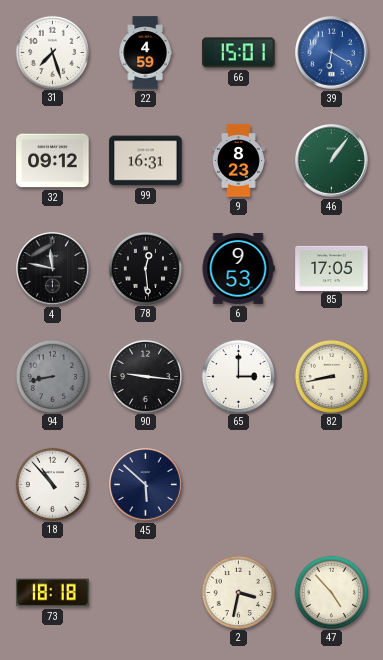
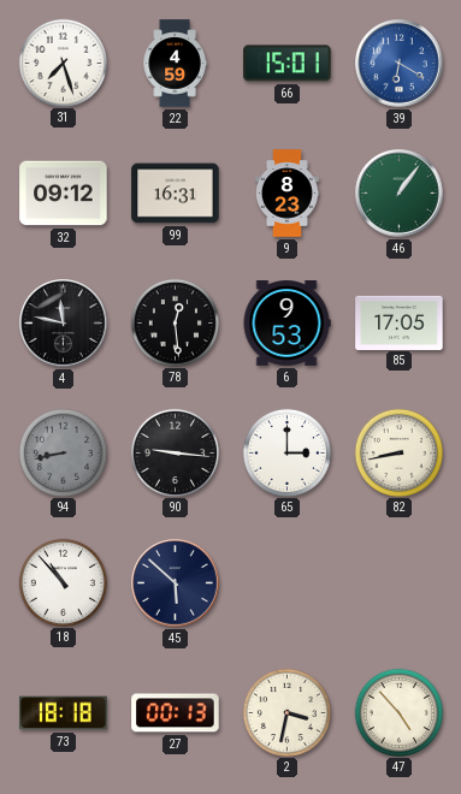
27: none -> 00:13 (176, 713)
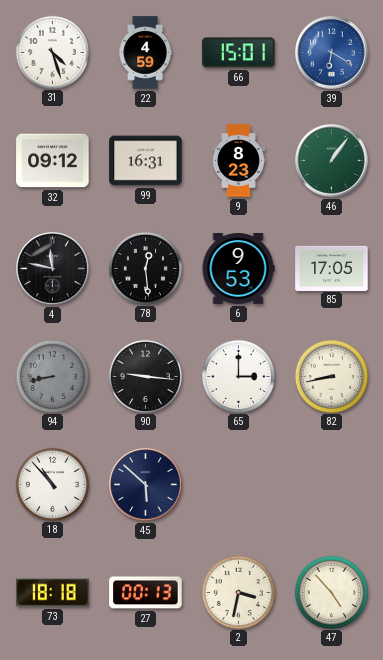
31: 7:27 -> 4:27 (52, 52)
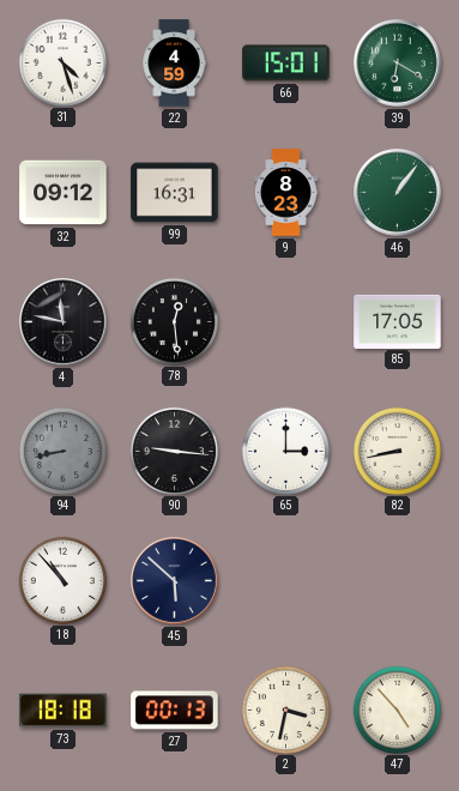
39 dial: blue -> green (398, 64)
6: 9:53 -> none (238, 269)
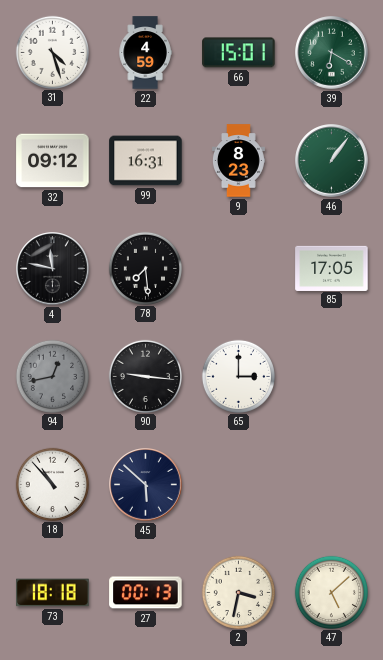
78: 12:29 -> 7:29 (145, 268)
94: 8:43 -> 12:43 (52, 376)
82: 8:43 -> none (397, 451)
47: 4:53 -> 5:08 (331, 592)
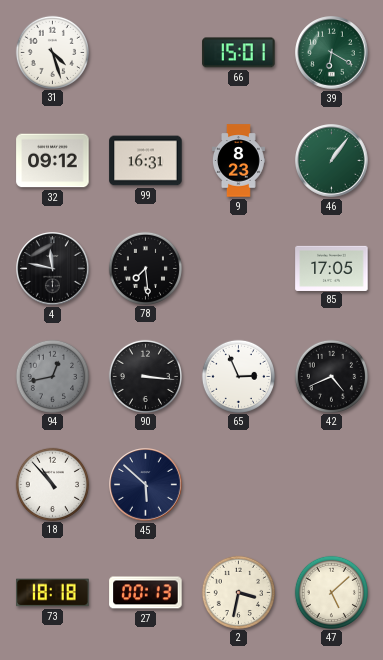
22: 4:59 -> none (145, 53)
90: 9:16 -> 3:16 (145, 376)
65: 3:00 -> 2:56 (238, 376)
42: none -> 4:41 (331, 376)
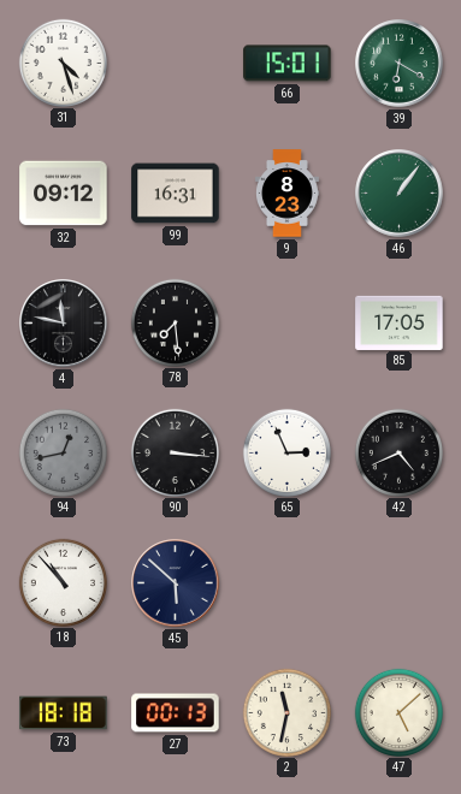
2: 3:32 -> 11:32 (286, 712)
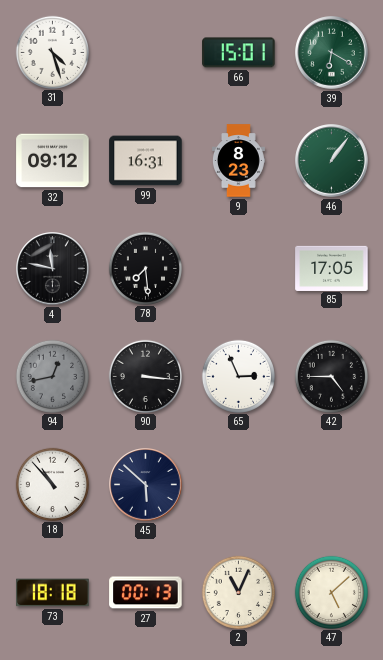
42: 4:41 -> 4:45 (331, 376)
2: 11:32 -> 11:04 (238, 592)
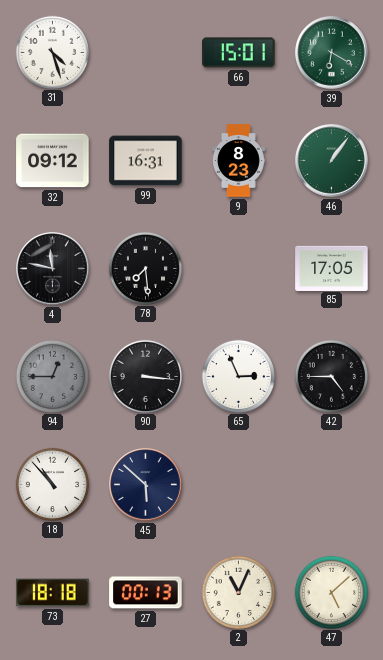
94: 12:43 -> 12:45 (52, 376)
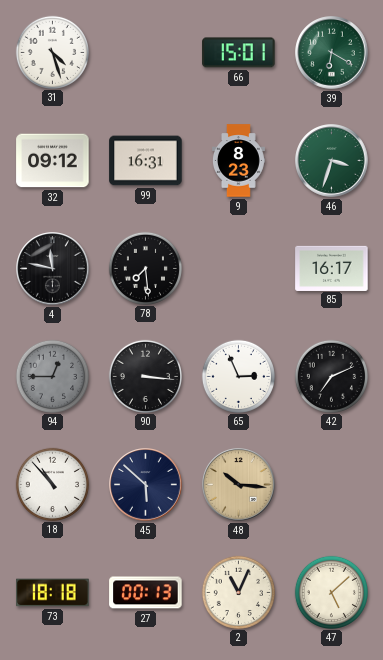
46: 1:06 -> 3:33 (332, 161)
85: 17:05 -> 16:17 (332, 268)
42: 4:45 -> 7:11 (331, 376)
48: none -> 10:16 (239, 485)
